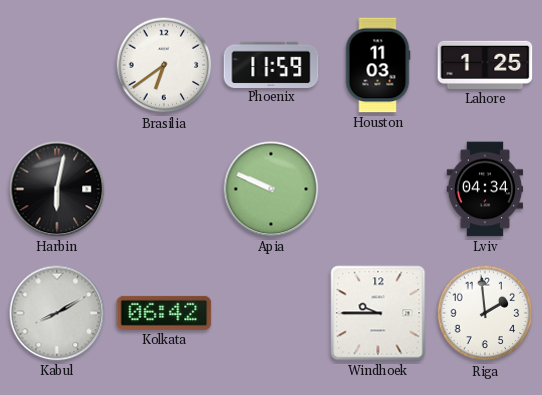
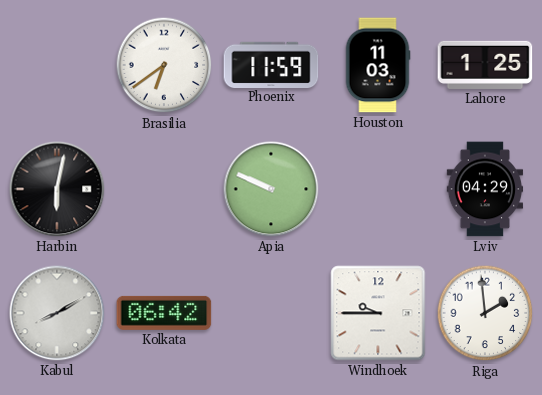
Lviv: 04:34 -> 04:29 (485, 189)
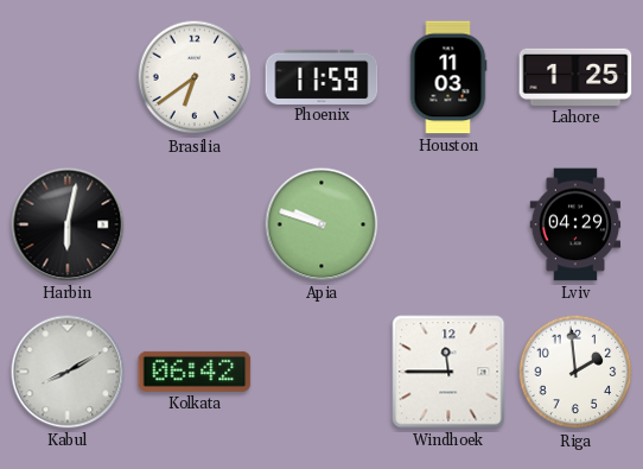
Apia: 9:49 -> 9:48 (321, 224)
Windhoek: 9:45 -> 11:45 (448, 372)
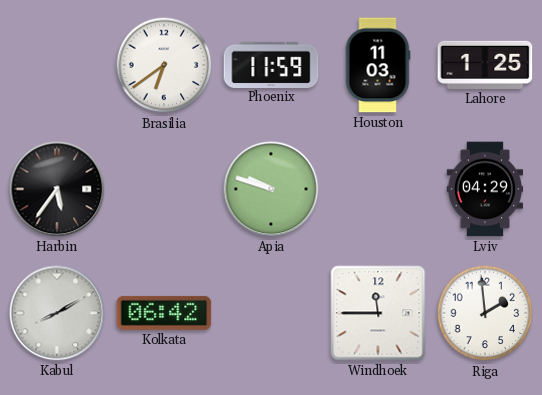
Harbin: 6:02 -> 5:36 (57, 189)
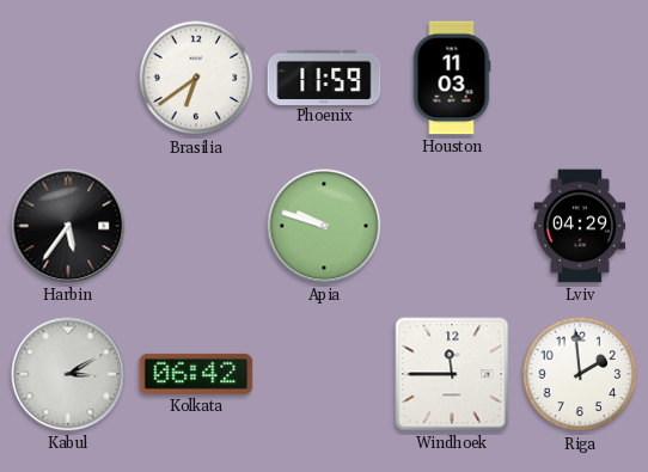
Lahore: 1:25 -> none (485, 65)
Kabul: 8:10 -> 3:10 (68, 374)
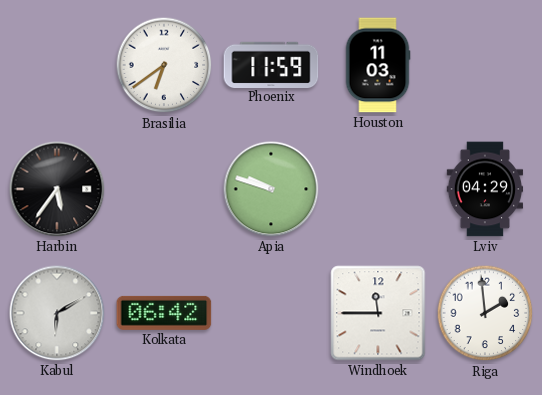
Kabul: 3:10 -> 6:10 (57, 313)
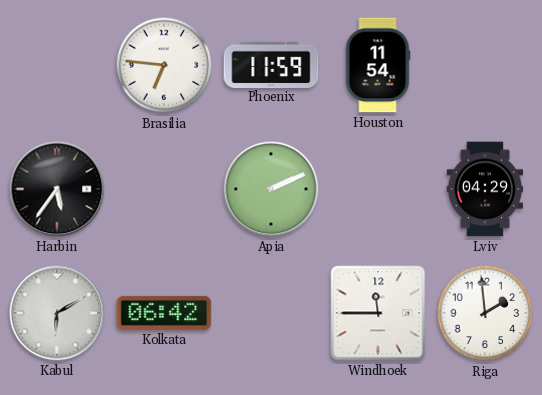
Brasilia: 6:39 -> 6:46 (164, 65)
Houston: 11:03 -> 11:54 (378, 65)
Apia: 9:48 -> 2:11 (271, 189)
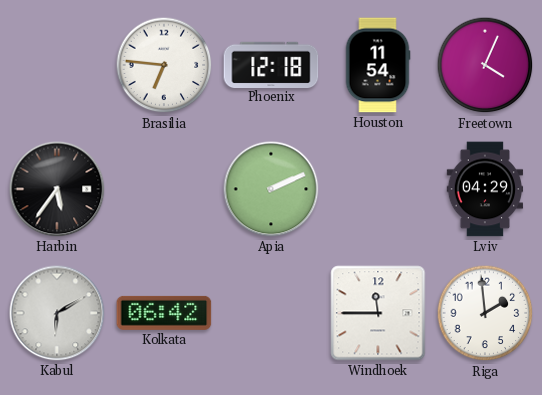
Phoenix: 11:59 -> 12:18 (271, 64)
Freetown: none -> 4:04 (485, 65)
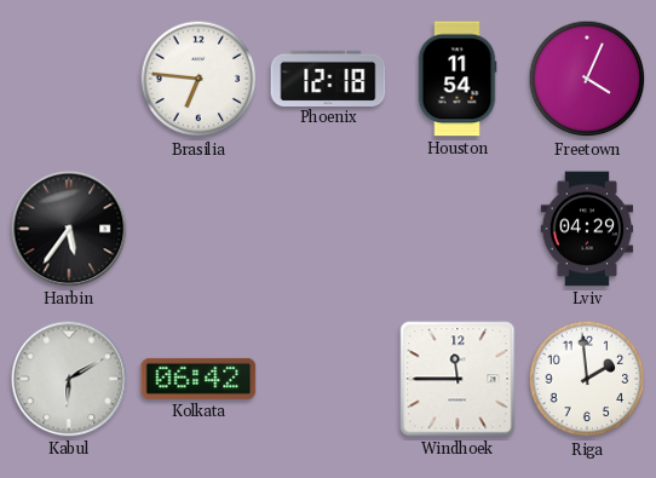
Apia: 2:11 -> none (271, 189)
